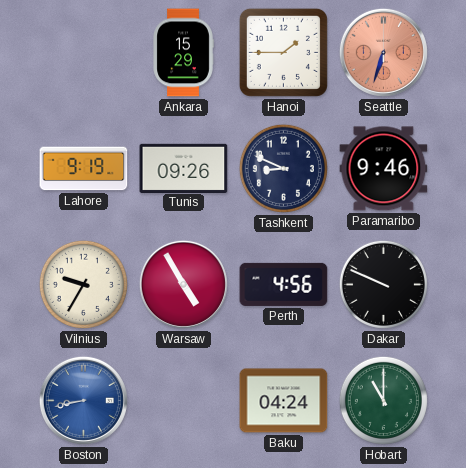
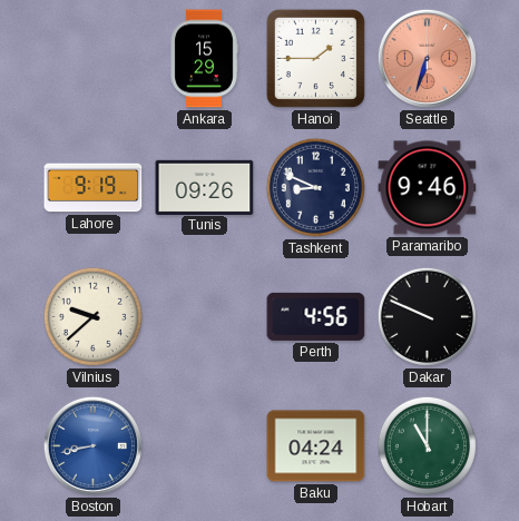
Vilnius: 9:35 -> 9:38 (92, 316)
Warsaw: 4:55 -> none (183, 284)
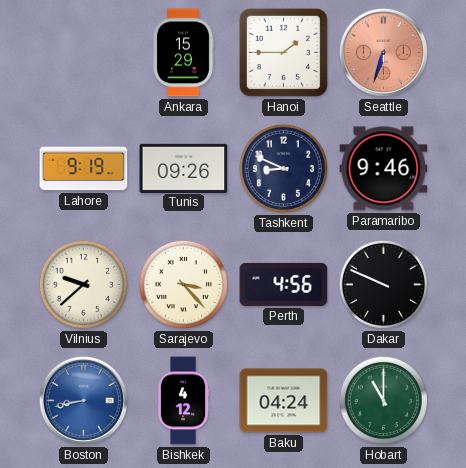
Sarajevo: none -> 3:23 (183, 284)
Bishkek: none -> 4:12 (183, 401)
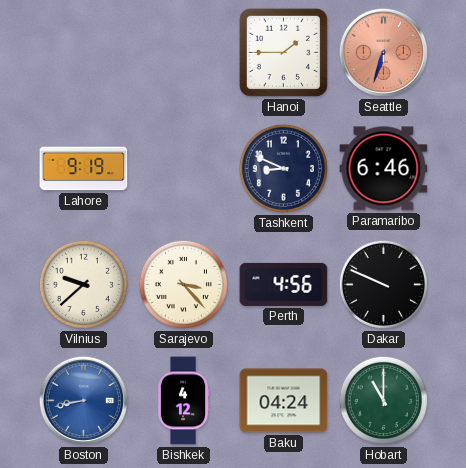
Ankara: 15:29 -> none (183, 53)
Tunis: 09:26 -> none (184, 168)
Paramaribo: 9:46 -> 6:46 (384, 169)
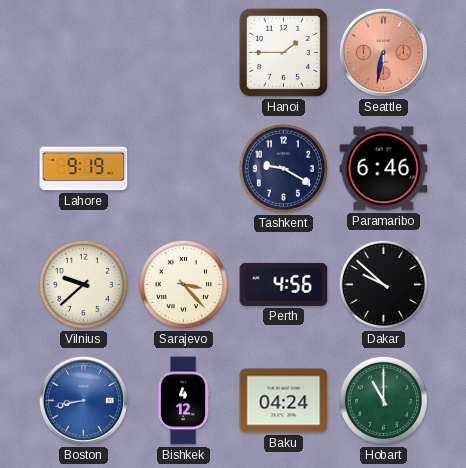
Seattle: 6:33 -> 6:32 (383, 52)
Tashkent: 8:49 -> 9:20 (283, 168)
Dakar: 9:49 -> 9:52 (383, 284)
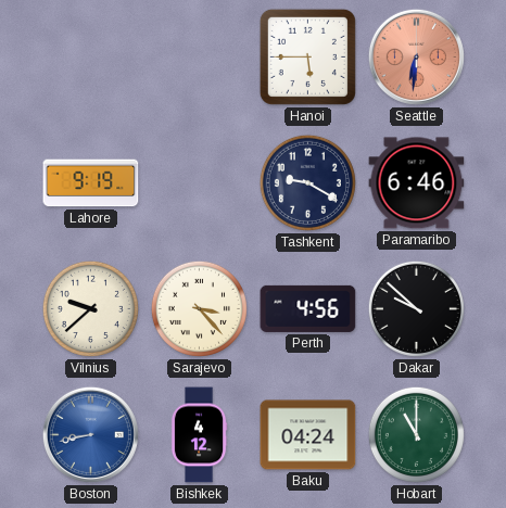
Hanoi: 1:45 -> 5:45 (307, 56)
Seattle: 6:32 -> 6:31 (416, 56)
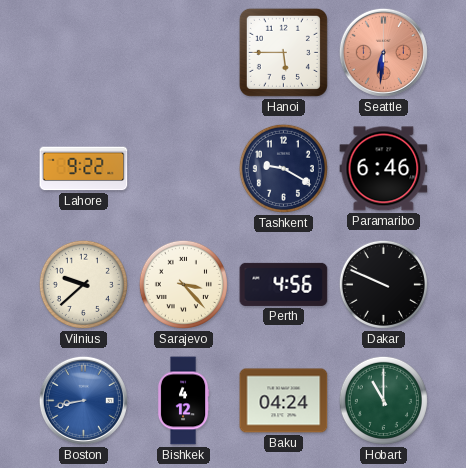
Lahore: 9:19 -> 9:22 (84, 169)
Dakar: 9:52 -> 9:49 (383, 284)
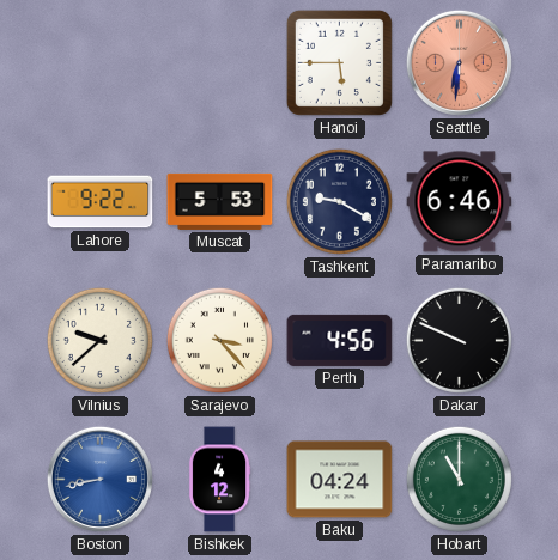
Muscat: none -> 5:53 (220, 201)
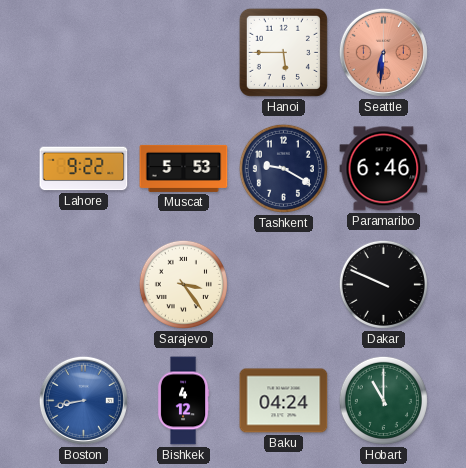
Vilnius: 9:38 -> none (99, 340)
Sarajevo: 3:23 -> 3:24 (183, 284)
Perth: 4:56 -> none (340, 340)
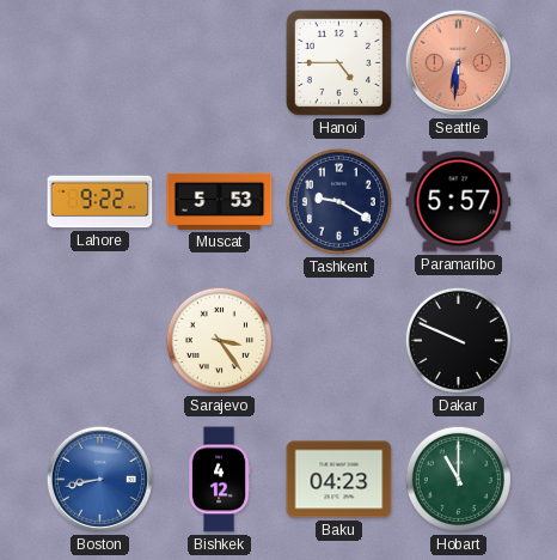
Hanoi: 5:45 -> 4:45 (338, 62)
Paramaribo: 6:46 -> 5:57 (459, 202)
Baku: 04:24 -> 04:23 (339, 480)
